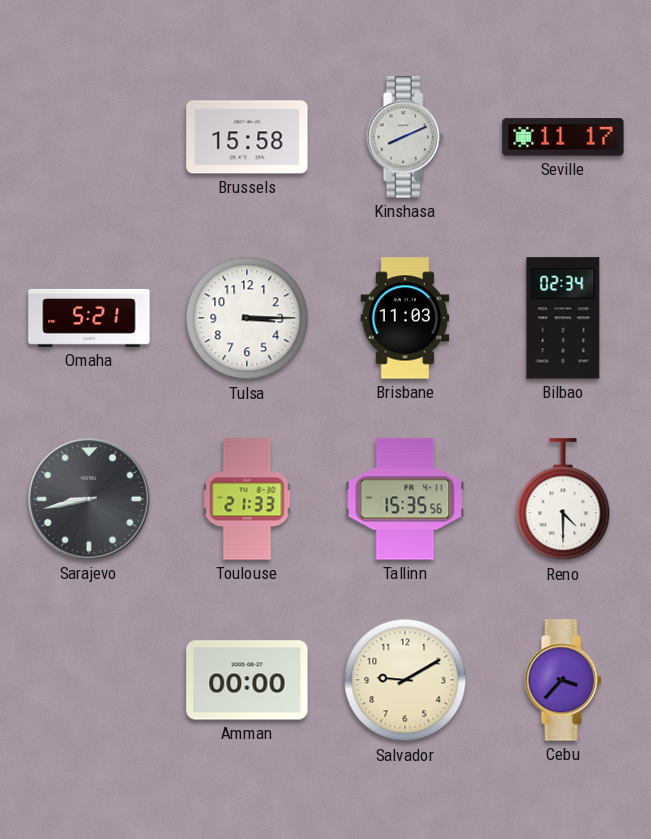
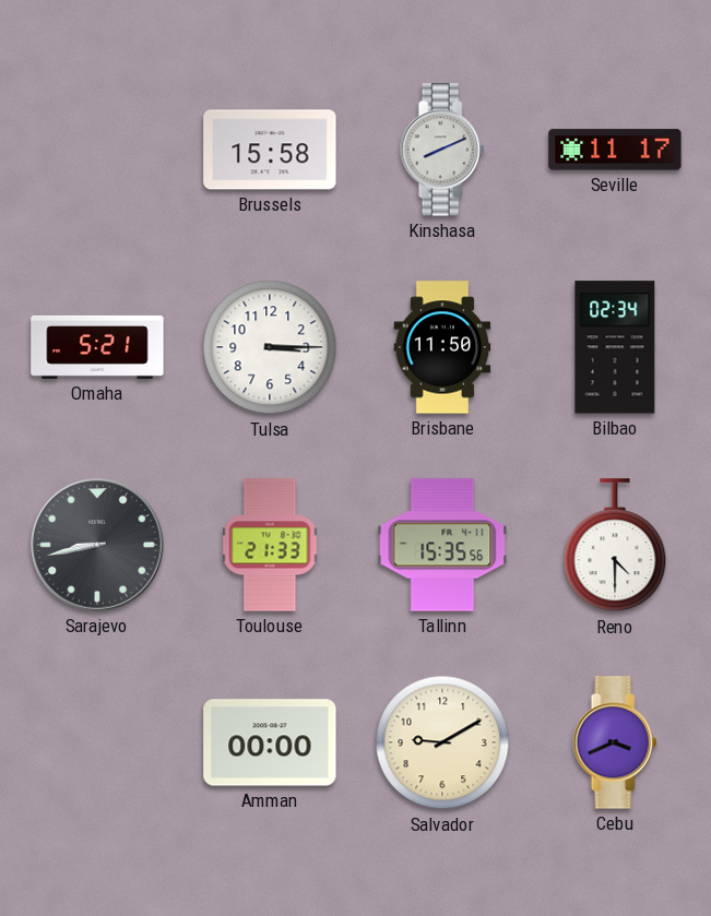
Brisbane: 11:03 -> 11:50 (442, 347)
Cebu: 3:37 -> 3:41 (615, 742)
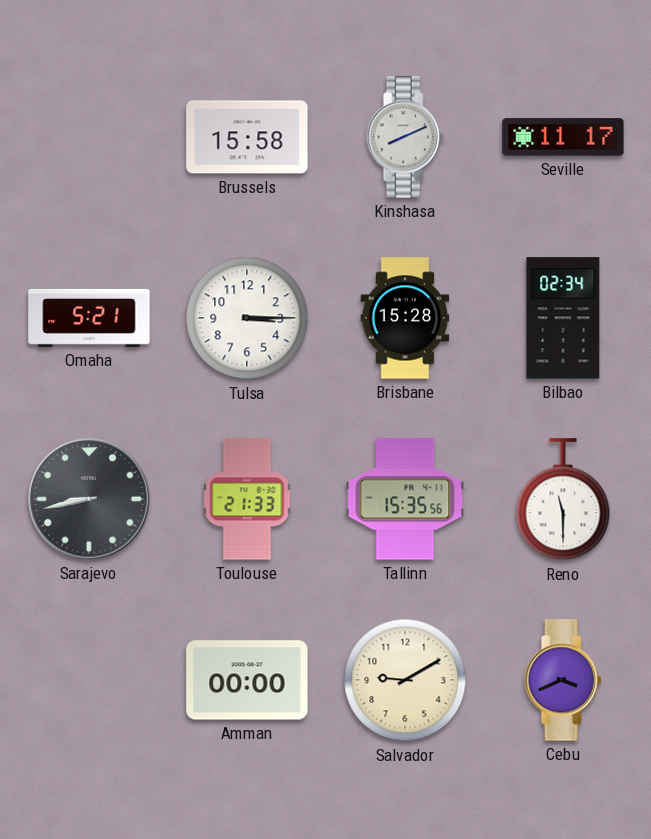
Brisbane: 11:50 -> 15:28 (405, 318)
Reno: 4:30 -> 11:30 (563, 500)
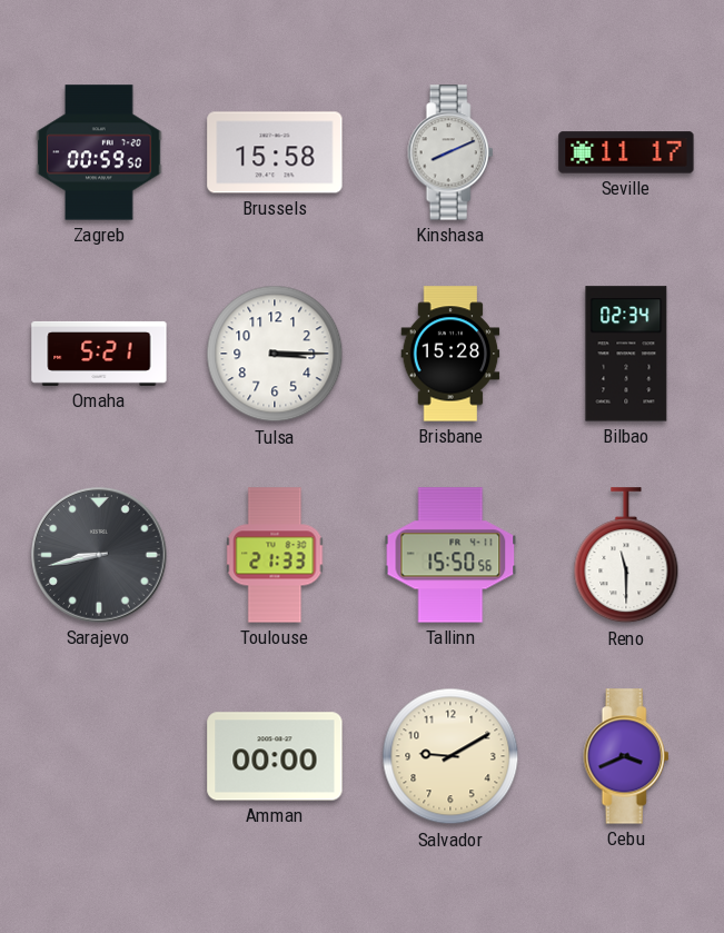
Zagreb: none -> 00:59 (99, 152)
Tallinn: 15:35 -> 15:50 (450, 555)
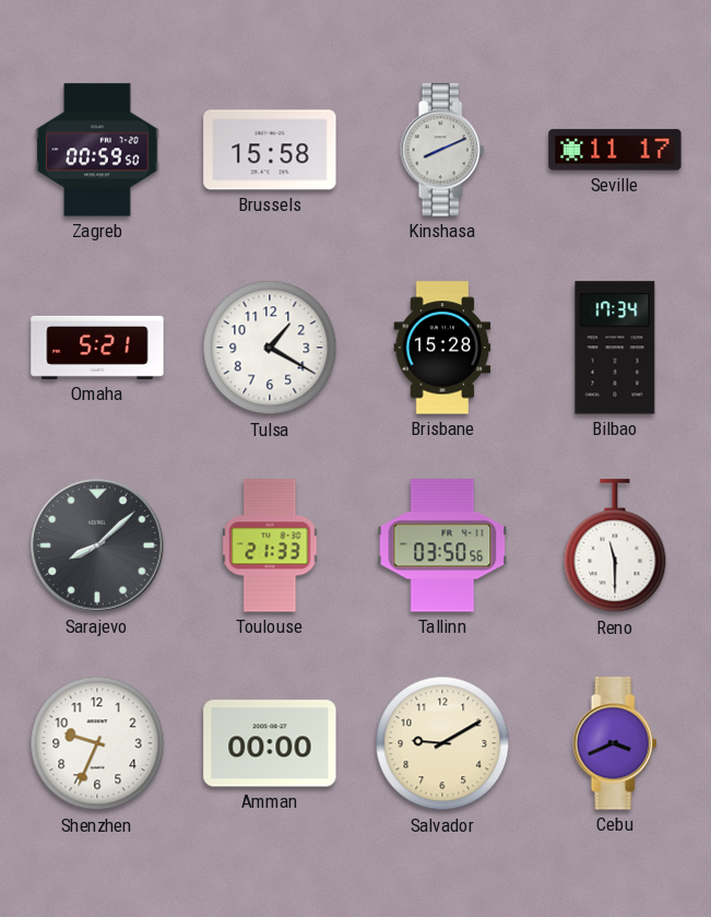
Tulsa: 3:15 -> 1:20 (270, 348)
Bilbao: 02:34 -> 17:34 (615, 348)
Sarajevo: 8:43 -> 8:08 (98, 546)
Tallinn: 15:50 -> 03:50 (442, 545)
Shenzhen: none -> 9:34 (97, 743)
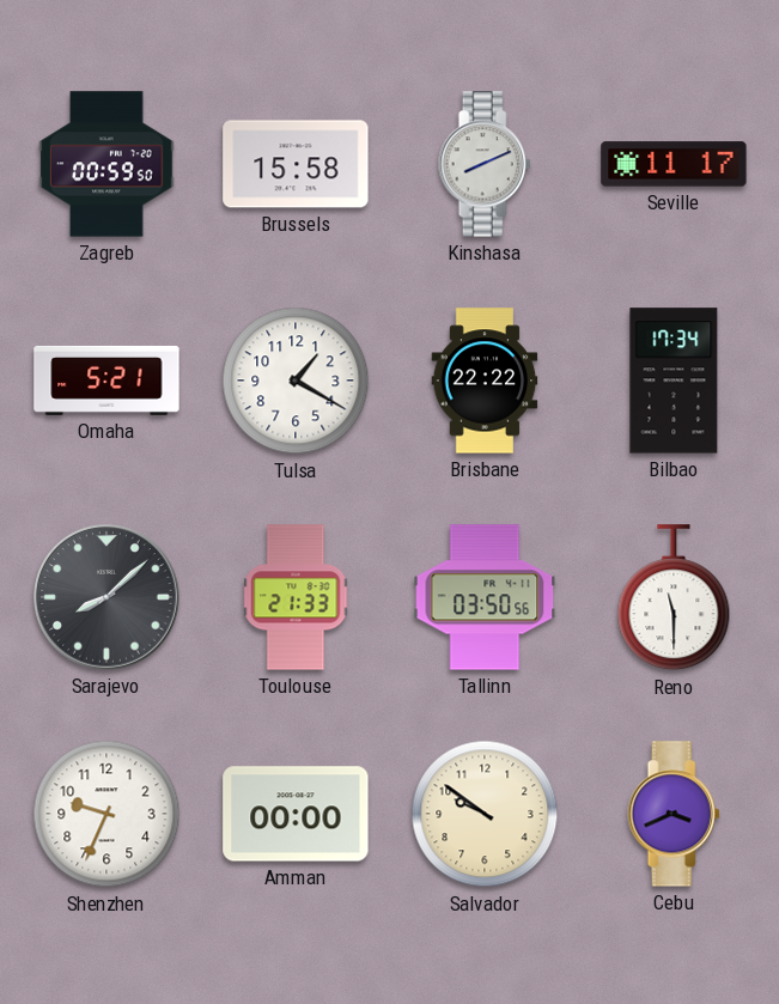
Brisbane: 15:28 -> 22:22 (485, 381)
Salvador: 9:10 -> 9:51 (485, 814)
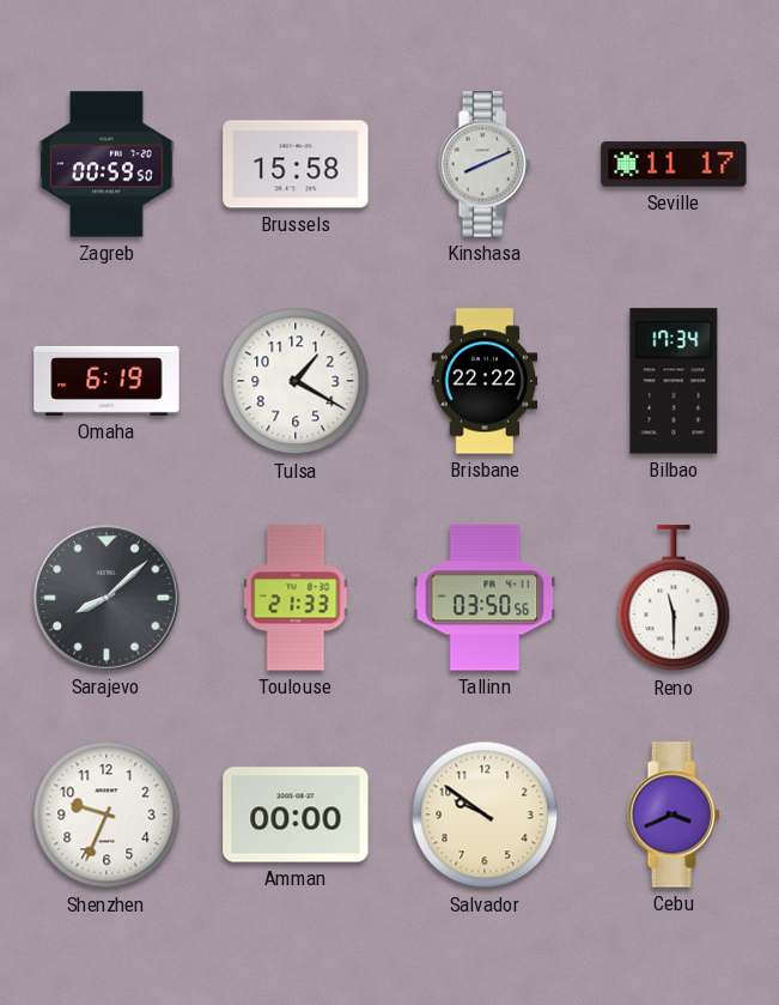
Omaha: 5:21 -> 6:19 (106, 381)
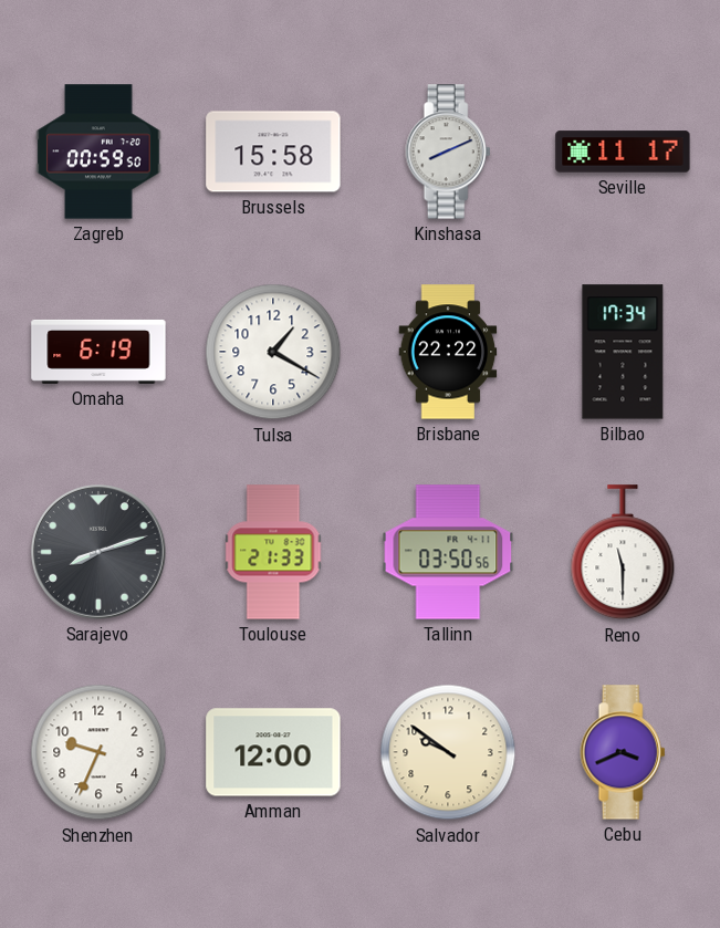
Sarajevo: 8:08 -> 8:12 (100, 553)
Amman: 00:00 -> 12:00 (273, 752)
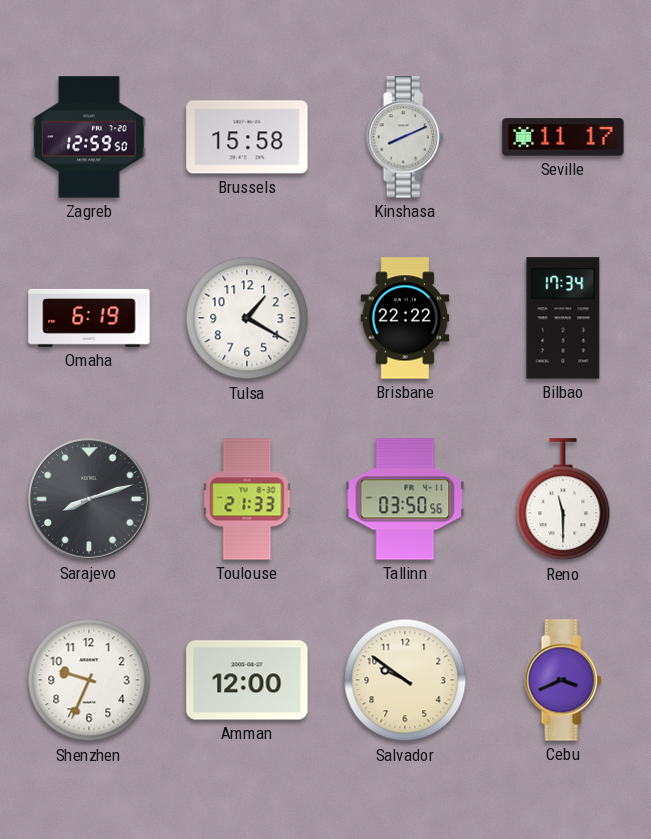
Zagreb: 00:59 -> 12:59 (89, 137)
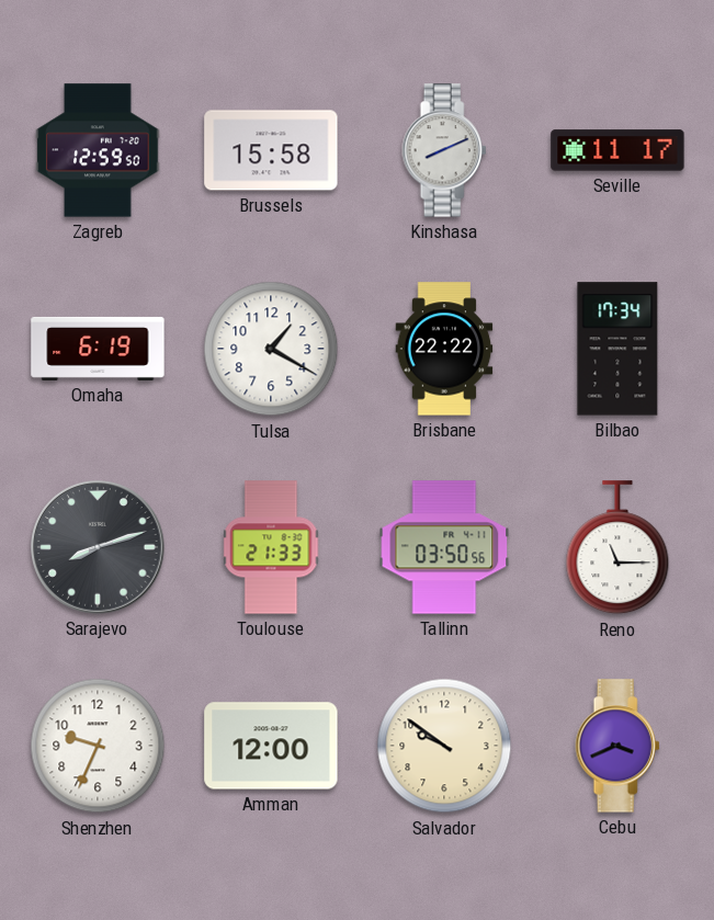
Reno: 11:30 -> 11:15 (617, 548)
